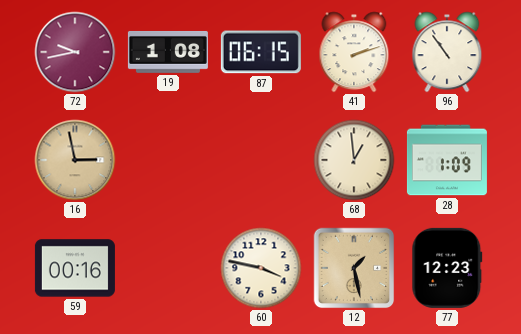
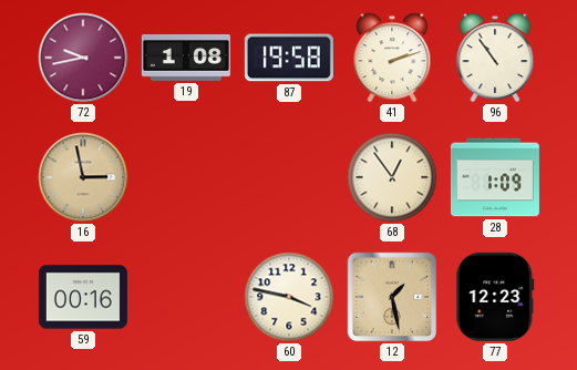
87: 06:15 -> 19:58 (289, 58)
68: 12:59 -> 12:54 (392, 177)
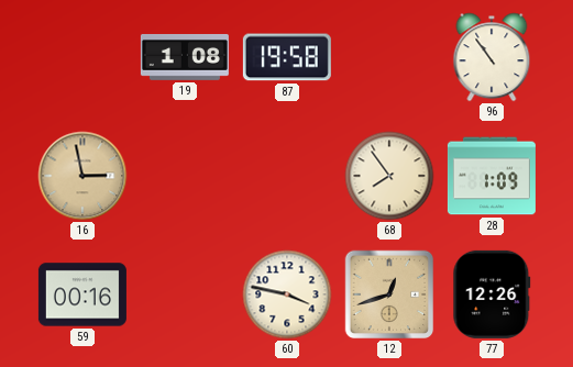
72: 9:43 -> none (83, 58)
41: 2:12 -> none (392, 58)
68: 12:54 -> 7:54 (389, 176)
12: 1:28 -> 12:42 (389, 294)
77: 12:23 -> 12:26 (492, 294)
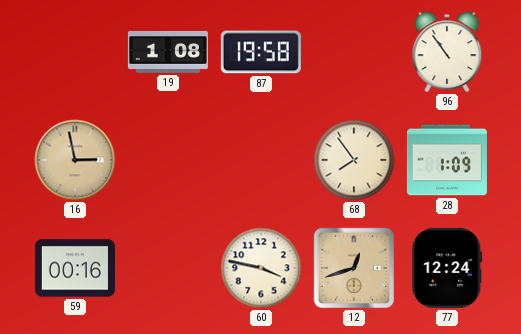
77: 12:26 -> 12:24 (447, 268)
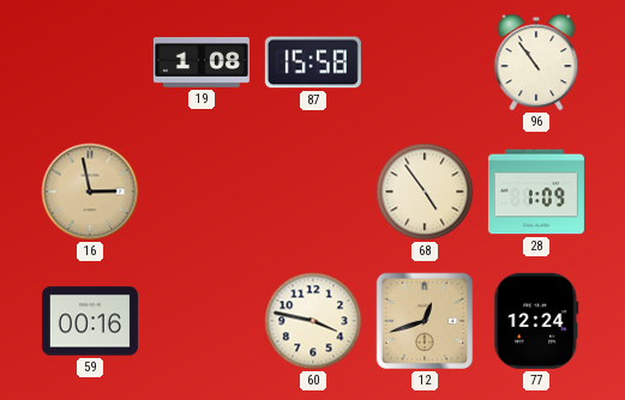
87: 19:58 -> 15:58 (313, 62)
68: 7:54 -> 4:54 (425, 192)
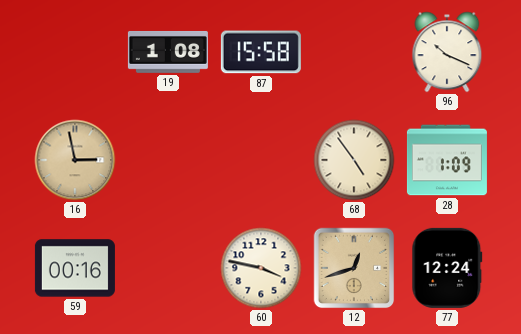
96: 10:54 -> 10:19 (447, 52)
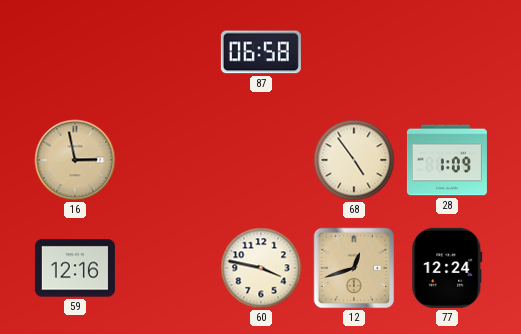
19: 1:08 -> none (168, 52)
87: 15:58 -> 06:58 (261, 52)
96: 10:19 -> none (447, 52)
59: 00:16 -> 12:16 (75, 268)
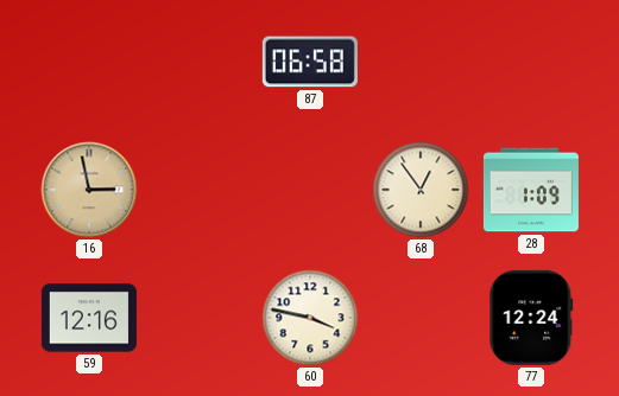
68: 4:54 -> 12:54 (421, 190)
12: 12:42 -> none (354, 268)
